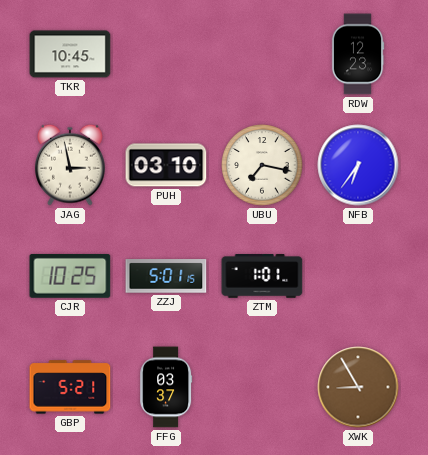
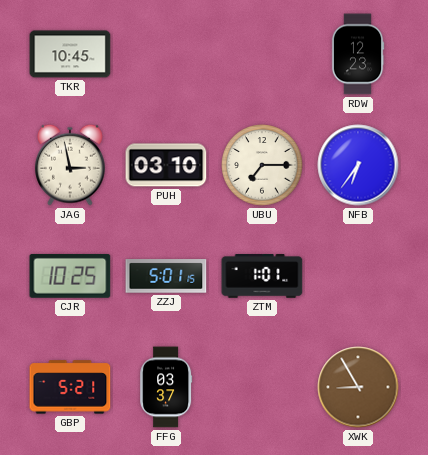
UBU: 7:17 -> 7:15 (262, 165)
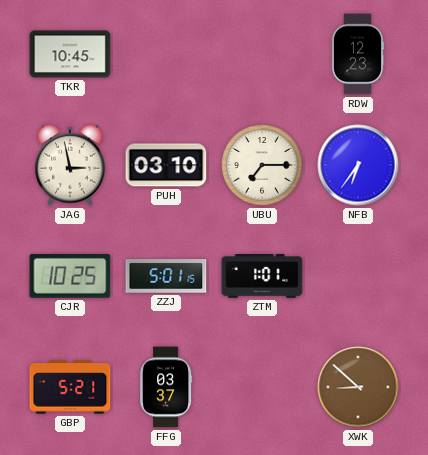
XWK: 8:55 -> 8:52 (358, 387)
